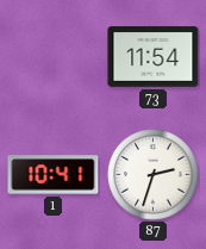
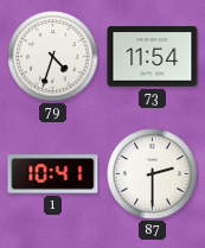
79: none -> 4:33 (53, 57)
87: 2:33 -> 2:30 (153, 174)
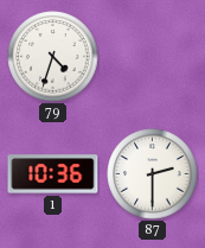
73: 11:54 -> none (153, 57)
1: 10:41 -> 10:36 (53, 174)
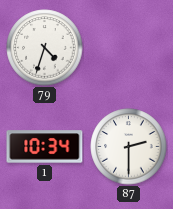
1: 10:36 -> 10:34 (45, 147)
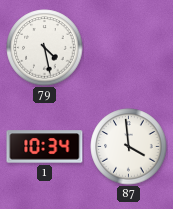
79: 4:33 -> 4:28 (45, 48)
87: 2:30 -> 3:59 (129, 147)
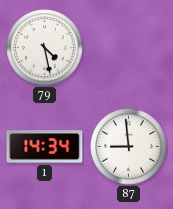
1: 10:34 -> 14:34 (45, 147)
87: 3:59 -> 8:59 (129, 147)
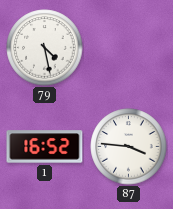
1: 14:34 -> 16:52 (45, 147)
87: 8:59 -> 3:46 (129, 147)
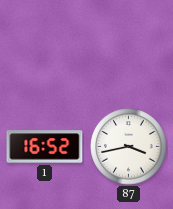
79: 4:28 -> none (45, 48)
87: 3:46 -> 3:43 (129, 147)
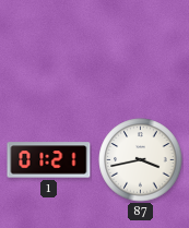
1: 16:52 -> 01:21 (49, 160)
